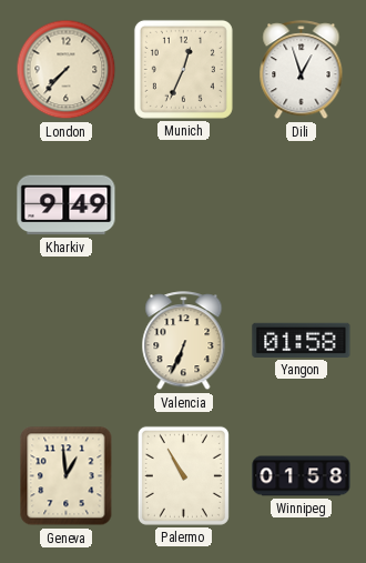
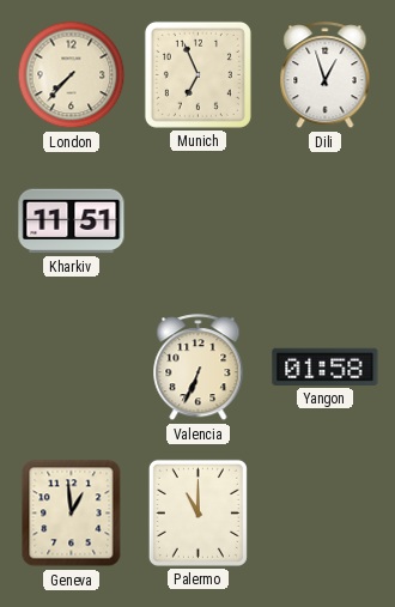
Munich: 12:34 -> 6:56 (197, 74)
Kharkiv: 9:49 -> 11:51 (72, 221)
Palermo: 10:55 -> 11:00 (197, 512)
Winnipeg: 01:58 -> none (302, 476)
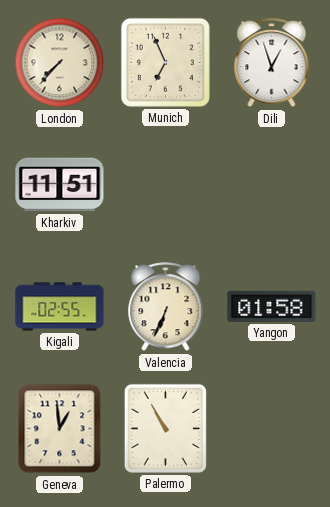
Kigali: none -> 02:55 (60, 307)
Palermo: 11:00 -> 10:55 (165, 428)
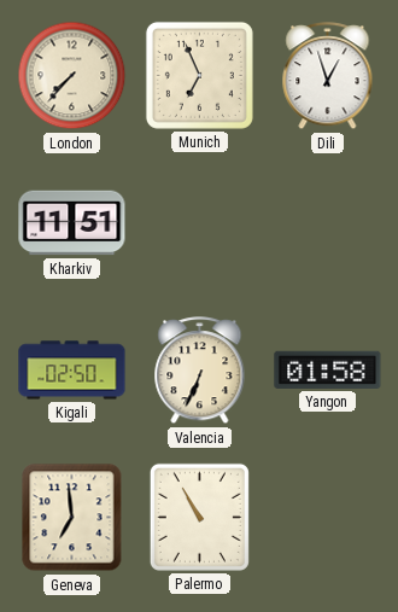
Kigali: 02:55 -> 02:50 (72, 371)
Geneva: 12:59 -> 6:59 (72, 518)
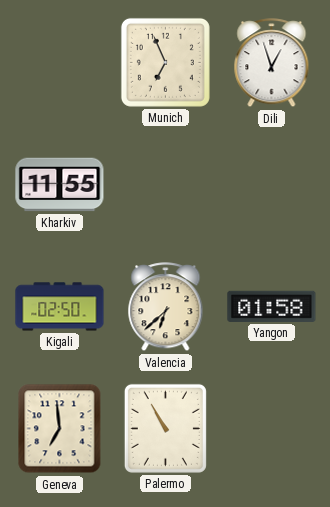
London: 7:37 -> none (72, 76)
Kharkiv: 11:51 -> 11:55 (60, 185)
Valencia: 6:34 -> 6:38 (166, 307)
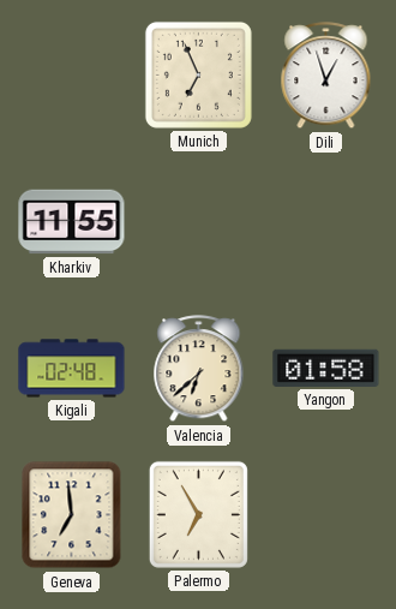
Kigali: 02:50 -> 02:48 (72, 369)
Palermo: 10:55 -> 6:55 (198, 514)
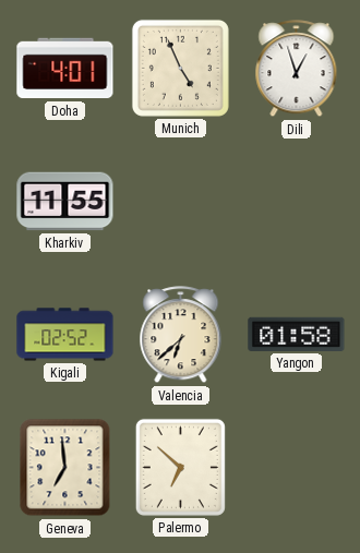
Doha: none -> 4:01 (65, 69)
Munich: 6:56 -> 4:56 (180, 68)
Kigali: 02:48 -> 02:52 (65, 335)
Palermo: 6:55 -> 6:52 (180, 467)
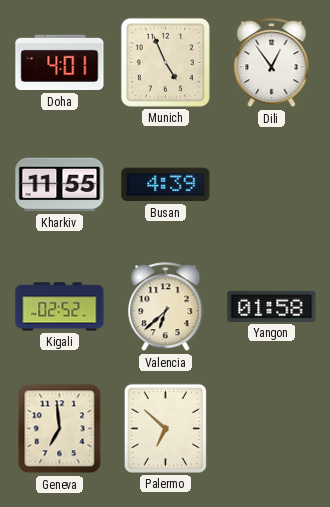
Dili: 12:57 -> 12:54 (272, 63)
Busan: none -> 4:39 (166, 185)
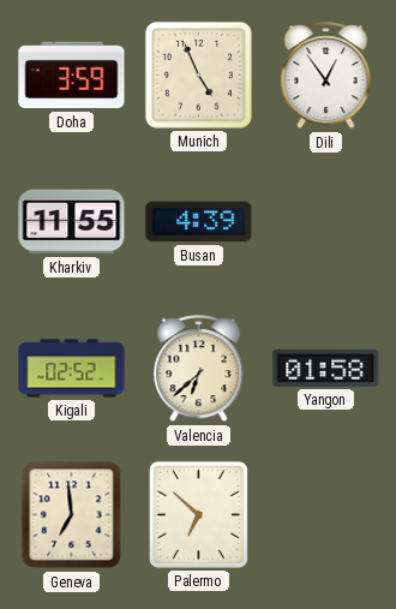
Doha: 4:01 -> 3:59 (72, 76)
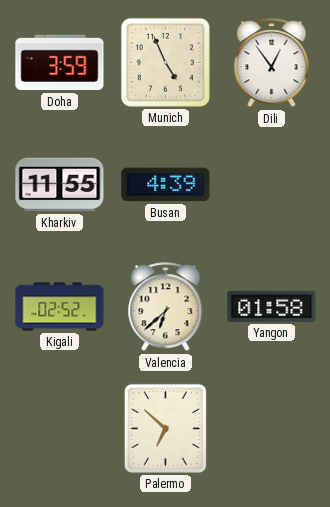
Geneva: 6:59 -> none (72, 515)
